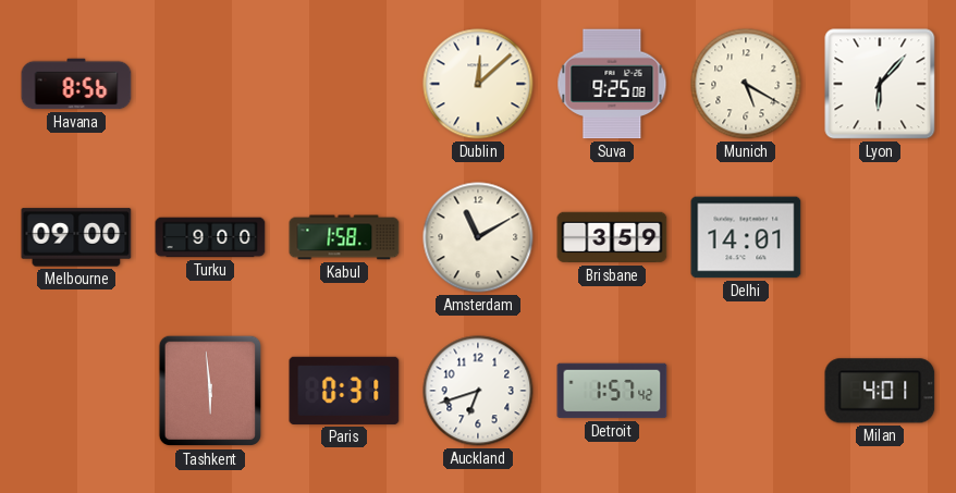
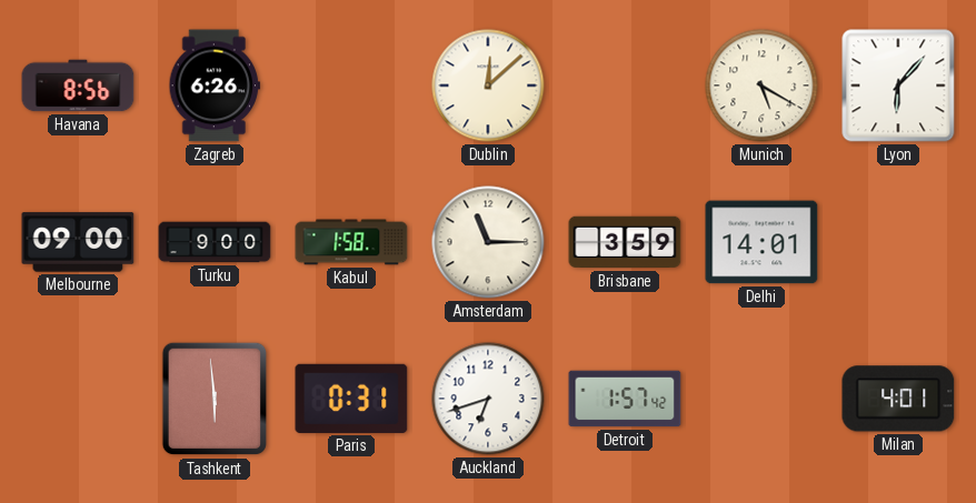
Zagreb: none -> 6:26 (215, 85)
Suva: 9:25 -> none (612, 84)
Amsterdam: 11:10 -> 11:15 (488, 242)
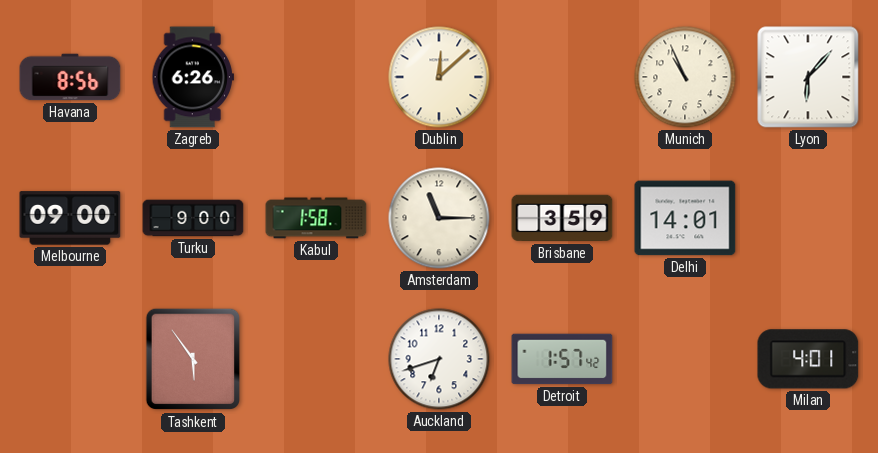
Munich: 5:20 -> 10:56 (685, 77)
Tashkent: 5:59 -> 5:54 (192, 359)
Paris: 0:31 -> none (351, 399)
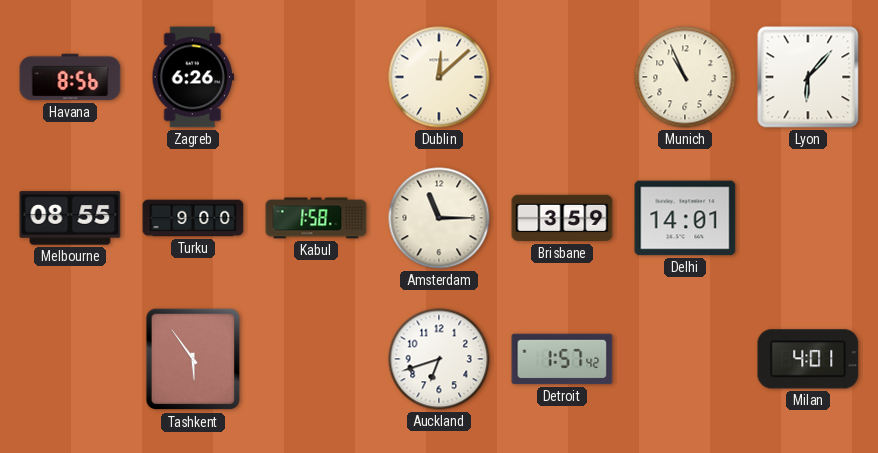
Melbourne: 09:00 -> 08:55 (70, 218)
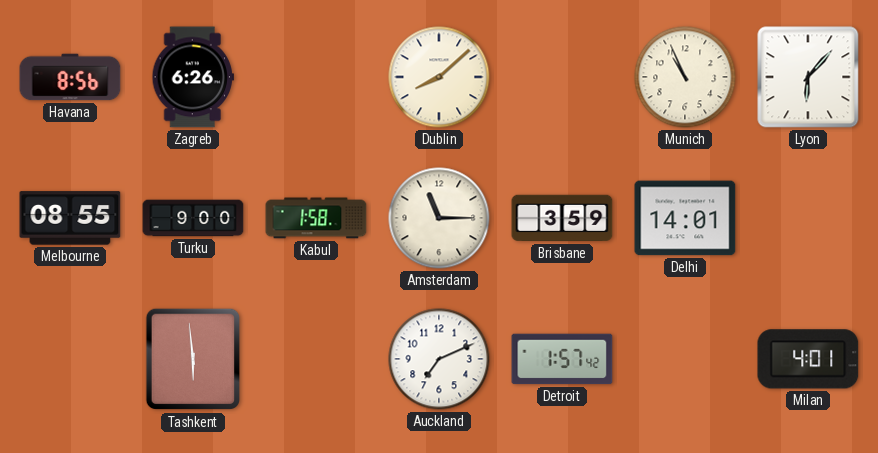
Dublin: 12:08 -> 8:08 (439, 77)
Tashkent: 5:54 -> 5:59 (192, 359)
Auckland: 6:42 -> 7:11 (439, 359)
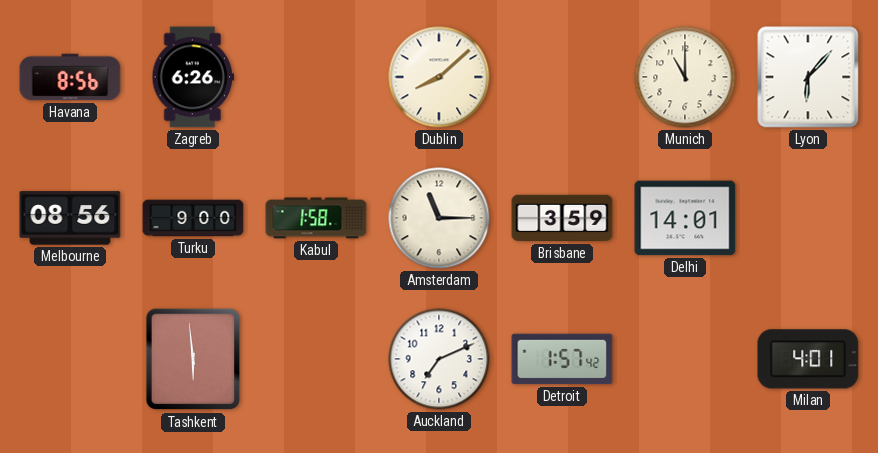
Munich: 10:56 -> 11:00 (685, 77)
Melbourne: 08:55 -> 08:56 (70, 218)
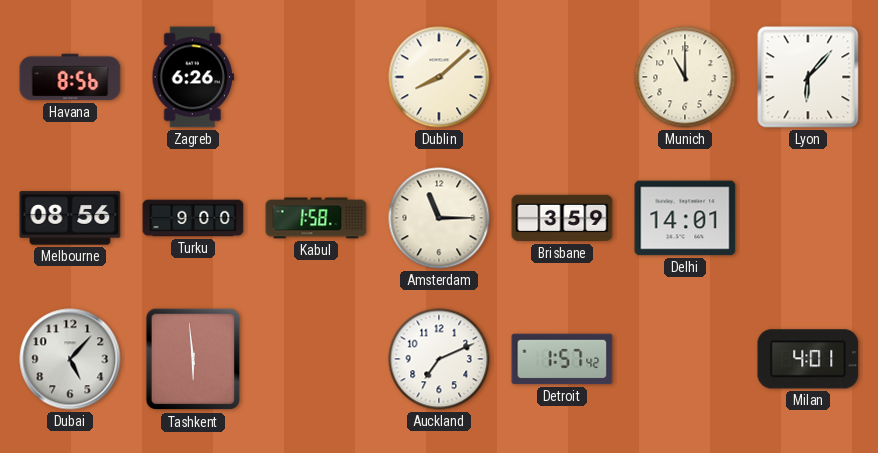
Dubai: none -> 5:07 (70, 359)
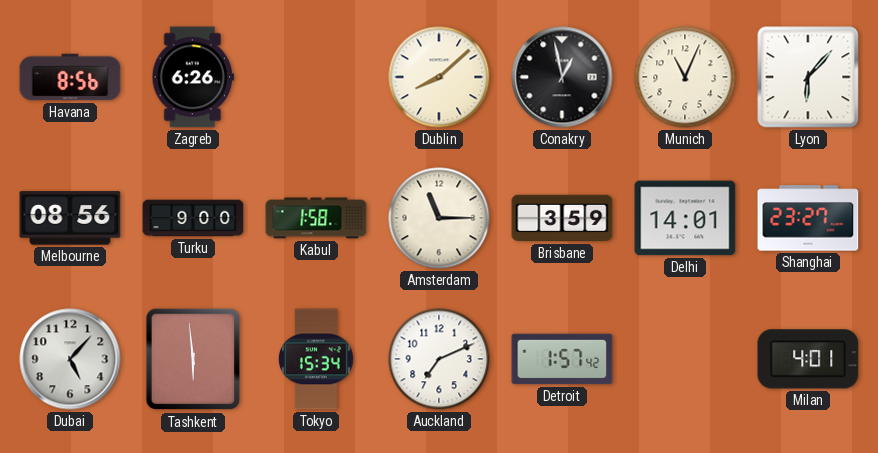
Conakry: none -> 12:58 (562, 77)
Munich: 11:00 -> 11:04 (685, 77)
Shanghai: none -> 23:27 (808, 218)
Tokyo: none -> 15:34 (317, 359)
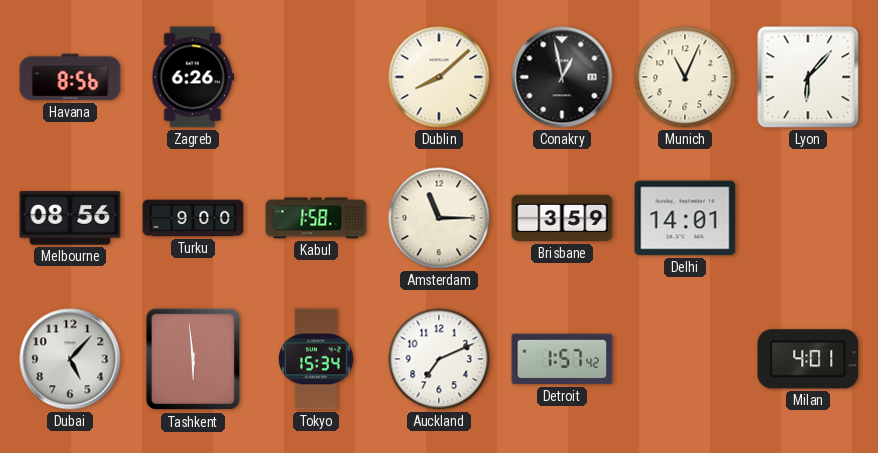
Shanghai: 23:27 -> none (808, 218)
